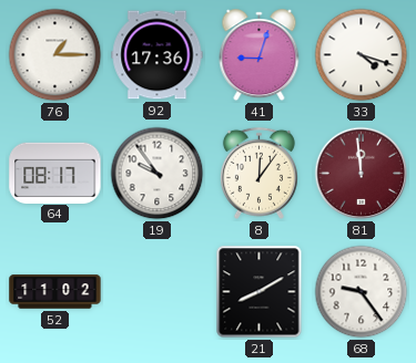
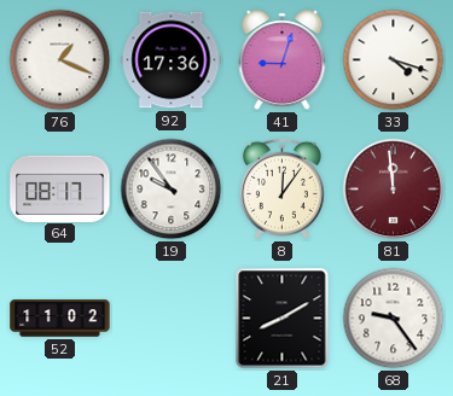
76: 1:15 -> 1:19 (60, 60)
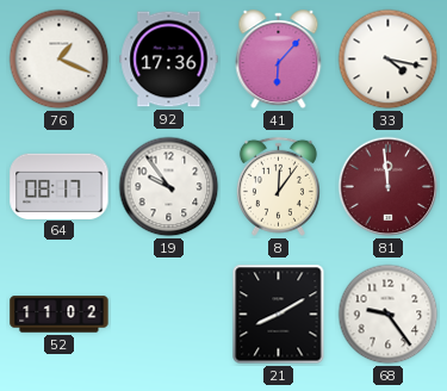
41: 9:03 -> 6:07 (279, 60)
33: 4:18 -> 4:17 (389, 60)
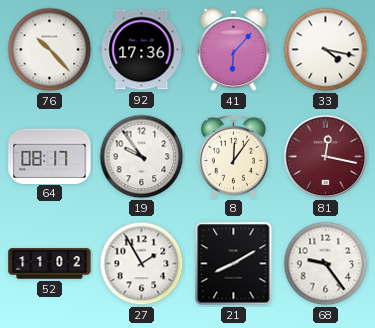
76: 1:19 -> 10:23 (50, 50)
81: 11:59 -> 12:17 (326, 157)
27: none -> 1:55 (142, 264)
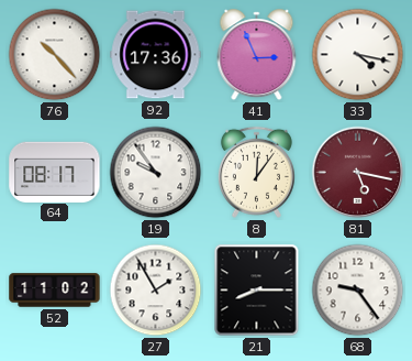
41: 6:07 -> 2:56 (257, 55)
81: 12:17 -> 5:17 (358, 173)
21: 8:10 -> 8:15 (257, 291)
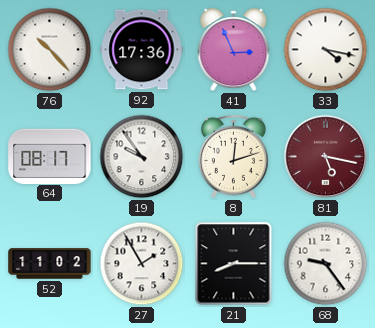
8: 12:06 -> 12:12 (233, 156)
